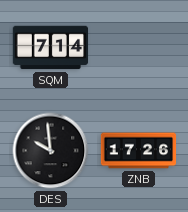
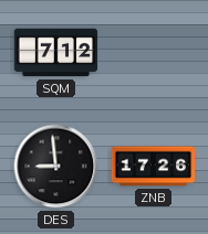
SQM: 7:14 -> 7:12 (56, 53)
DES: 9:59 -> 8:59 (56, 167)
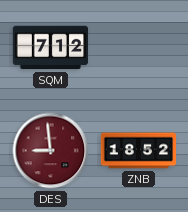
DES dial: black -> burgundy (51, 151)
ZNB: 17:26 -> 18:52 (139, 151)
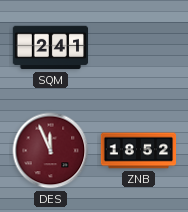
SQM: 7:12 -> 2:41 (51, 48)
DES: 8:59 -> 11:56 (51, 151)
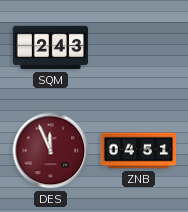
SQM: 2:41 -> 2:43 (51, 48)
ZNB: 18:52 -> 04:51 (139, 151)
